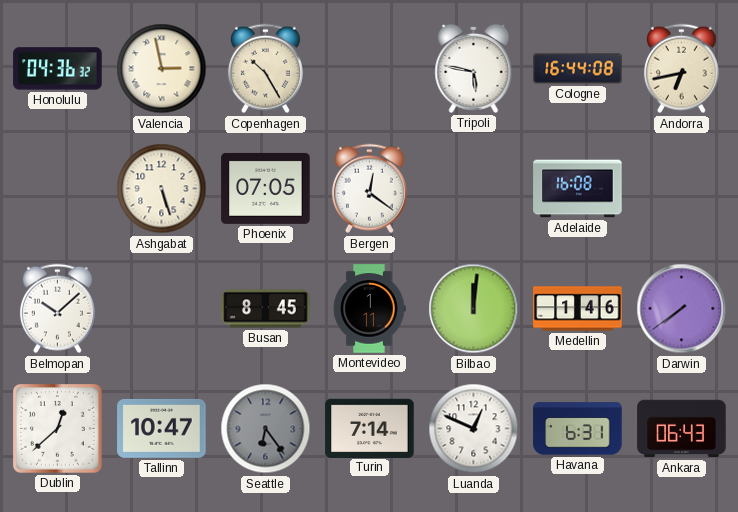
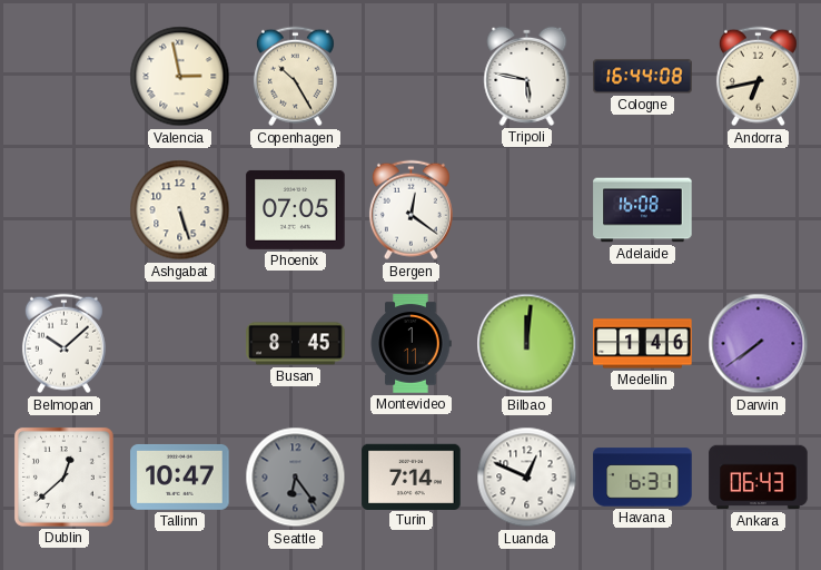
Honolulu: 04:36 -> none (58, 69)
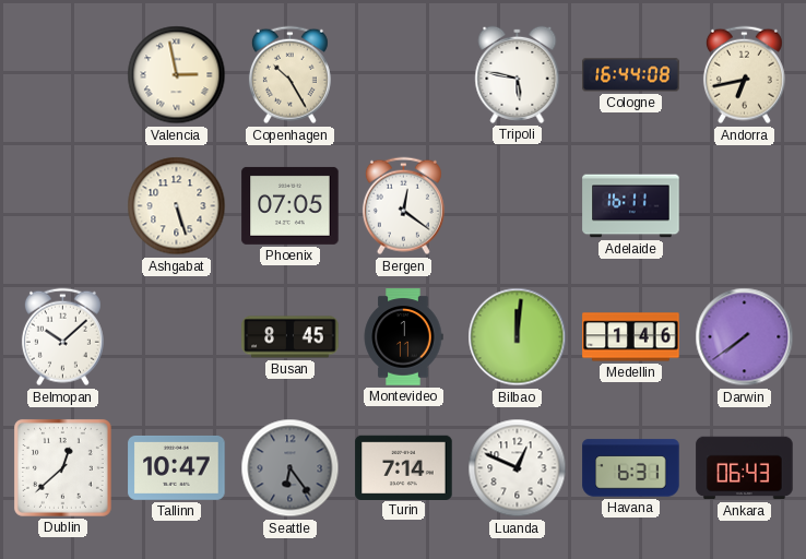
Adelaide: 16:08 -> 16:11 (631, 206)
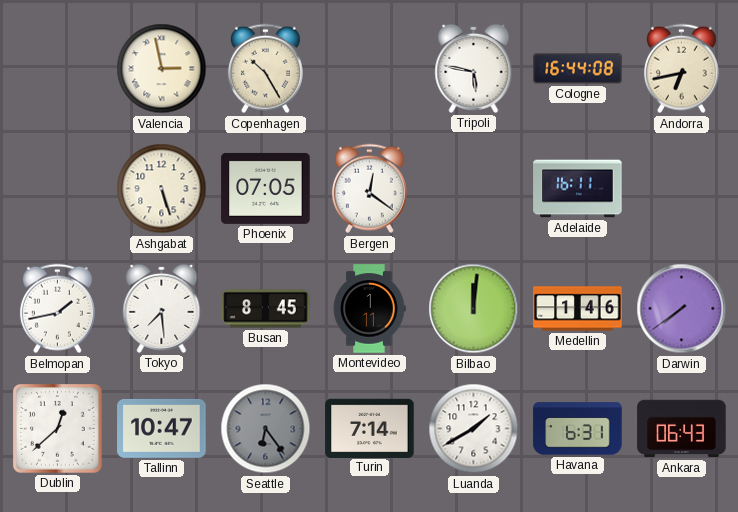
Belmopan: 10:08 -> 1:43 (57, 309)
Tokyo: none -> 7:29 (162, 308)
Luanda: 12:49 -> 1:40 (474, 429)
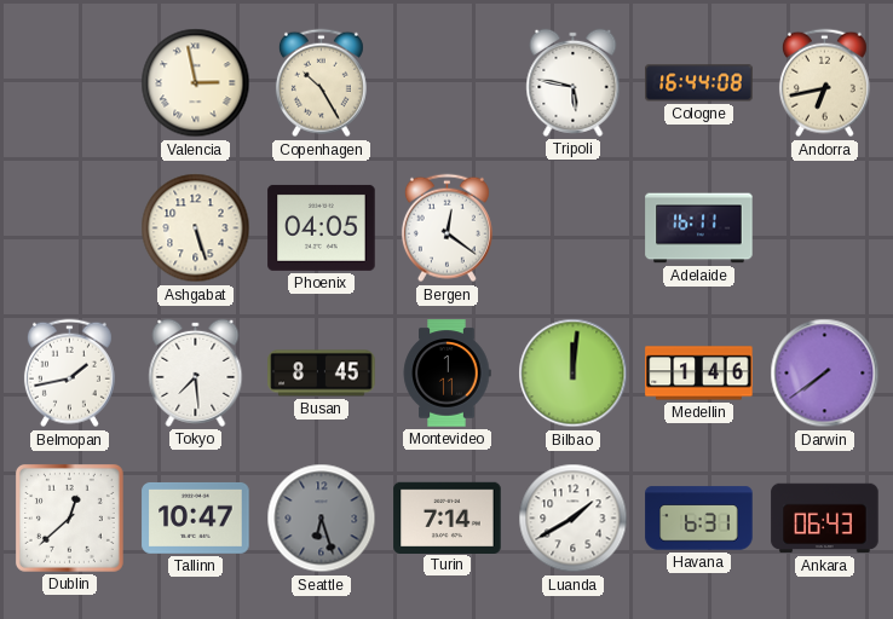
Phoenix: 07:05 -> 04:05 (322, 227)
Seattle: 6:24 -> 6:27 (322, 519)
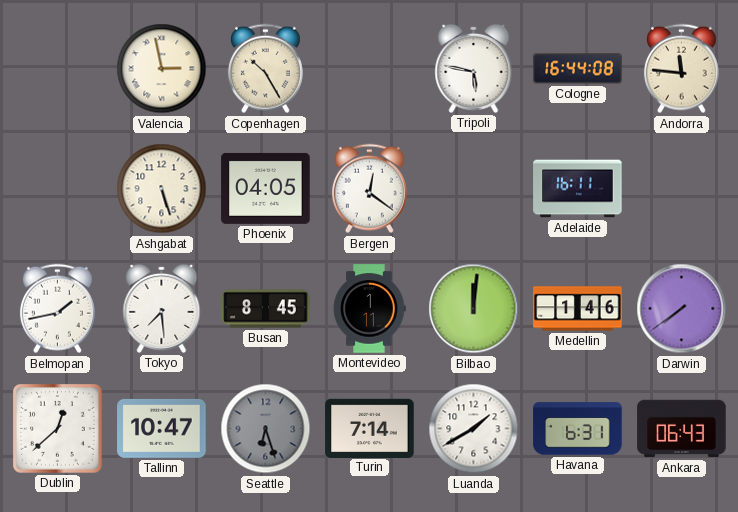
Andorra: 6:43 -> 11:46 (681, 69)
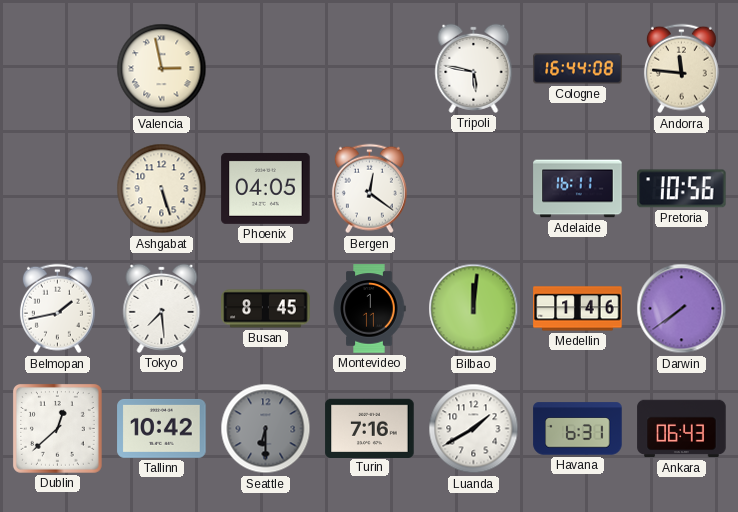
Copenhagen: 10:25 -> none (265, 69)
Pretoria: none -> 10:56 (682, 189)
Tallinn: 10:47 -> 10:42 (162, 428)
Seattle: 6:27 -> 6:30 (266, 429)
Turin: 7:14 -> 7:16 (370, 428)
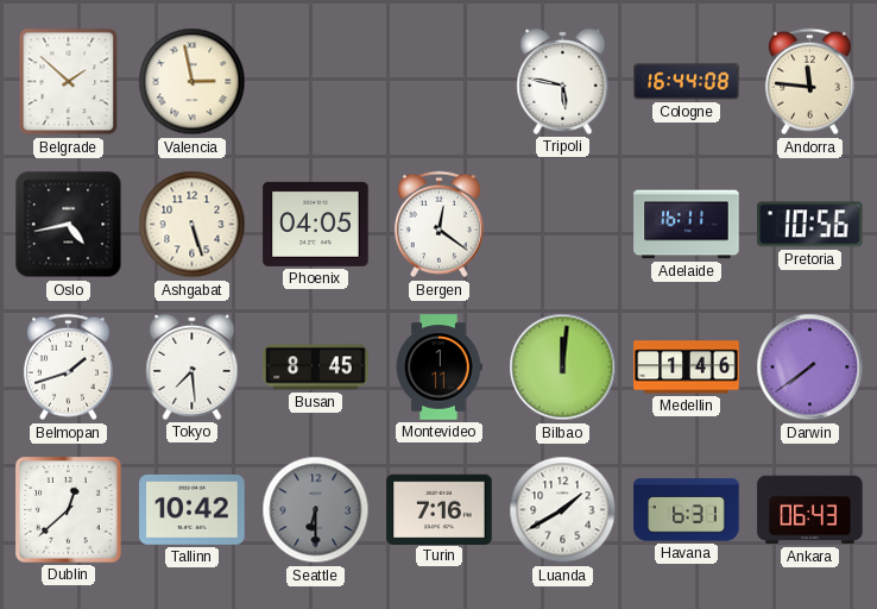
Belgrade: none -> 1:52 (69, 82)
Oslo: none -> 4:43 (69, 225)
Belmopan: 1:43 -> 1:42 (68, 368)
